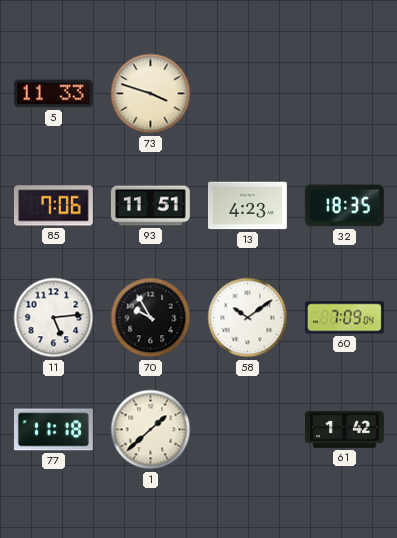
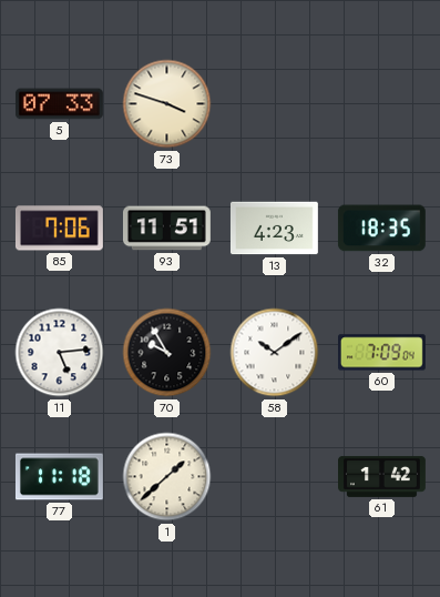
5: 11:33 -> 07:33 (59, 104)
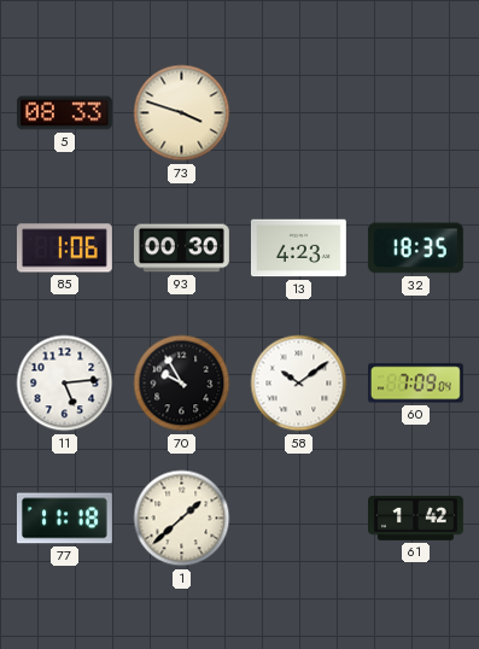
5: 07:33 -> 08:33 (64, 113)
85: 7:06 -> 1:06 (64, 249)
93: 11:51 -> 00:30 (181, 249)
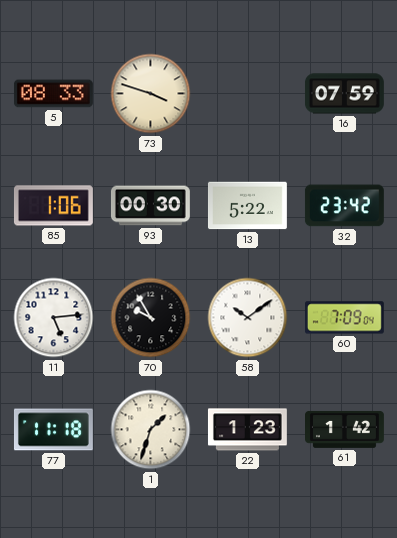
16: none -> 07:59 (345, 94)
13: 4:23 -> 5:22 (247, 206)
32: 18:35 -> 23:42 (344, 206)
1: 1:38 -> 1:33 (151, 430)
22: none -> 1:23 (247, 430)
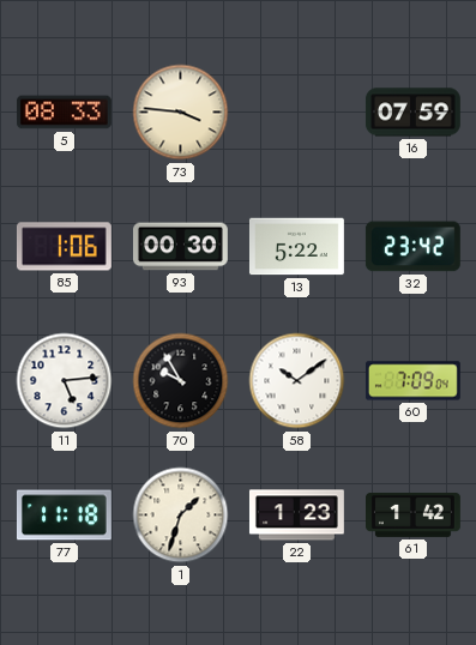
73: 3:48 -> 3:46 (181, 113)
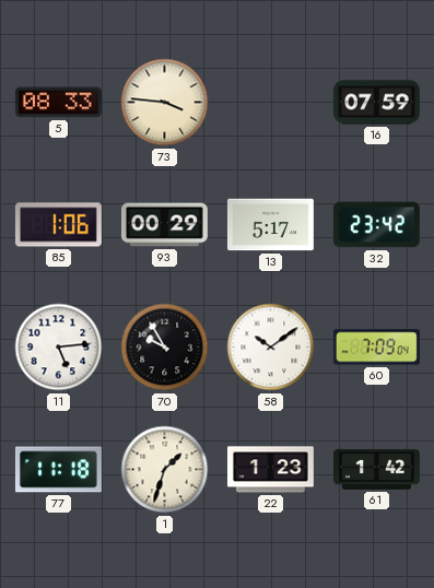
93: 00:30 -> 00:29 (164, 225)
13: 5:22 -> 5:17 (270, 225)
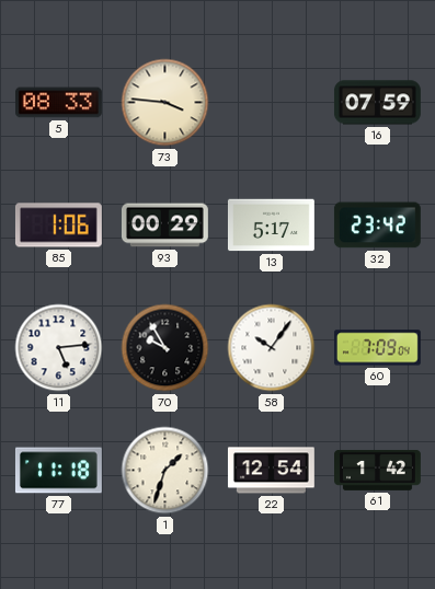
58: 10:09 -> 10:06 (272, 348)
22: 1:23 -> 12:54 (271, 471)
